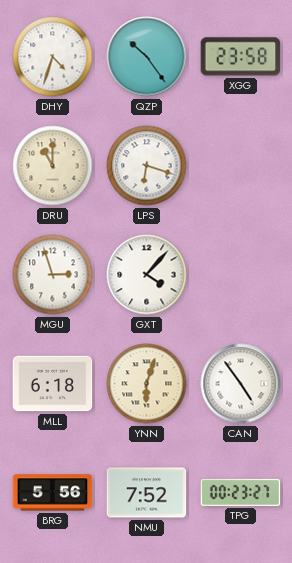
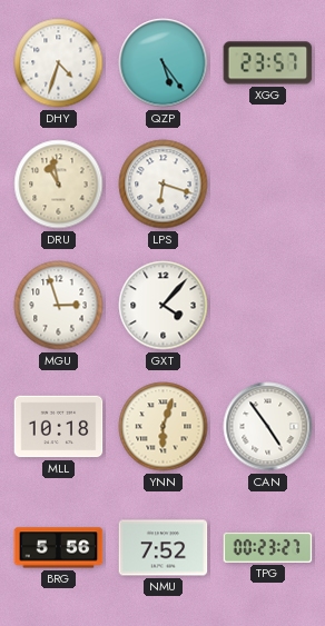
QZP: 10:24 -> 5:24 (164, 63)
XGG: 23:58 -> 23:57 (268, 63)
DRU: 11:00 -> 10:58 (59, 185)
MLL: 6:18 -> 10:18 (59, 427)
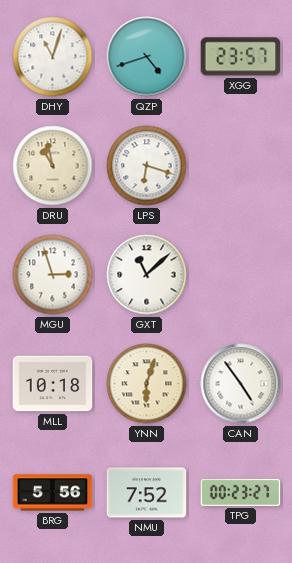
DHY: 4:33 -> 11:03 (53, 57)
QZP: 5:24 -> 4:42 (147, 57)
GXT: 4:07 -> 11:08 (147, 275)
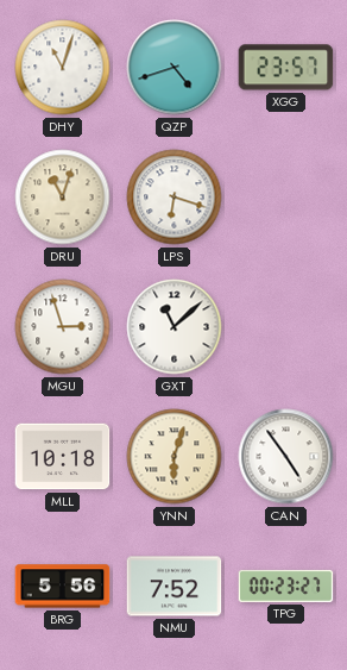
DRU: 10:58 -> 11:03 (63, 198)
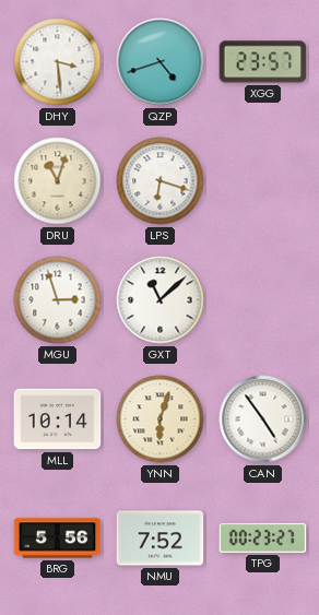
DHY: 11:03 -> 3:29 (58, 62)
MLL: 10:18 -> 10:14 (58, 419)
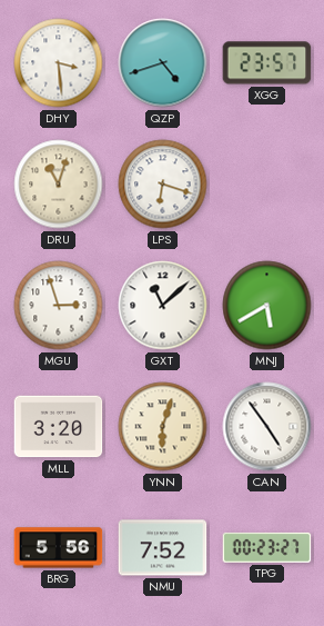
MNJ: none -> 5:40 (267, 306)
MLL: 10:14 -> 3:20 (59, 427)
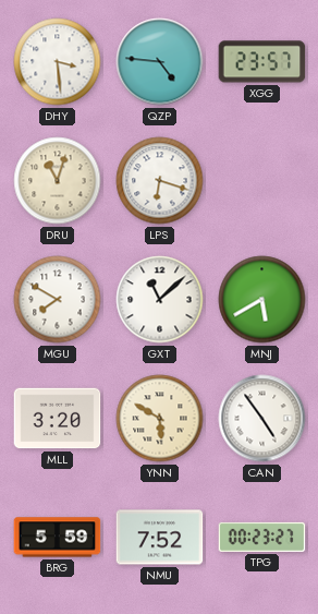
QZP: 4:42 -> 4:46 (160, 62)
MGU: 2:57 -> 7:50 (58, 300)
YNN: 6:03 -> 5:50 (160, 419)
BRG: 5:56 -> 5:59 (58, 538)
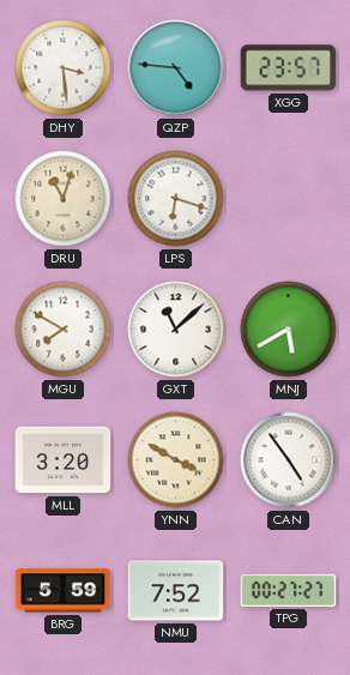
YNN: 5:50 -> 3:50 (176, 460)
TPG: 00:23 -> 00:27 (289, 590)
